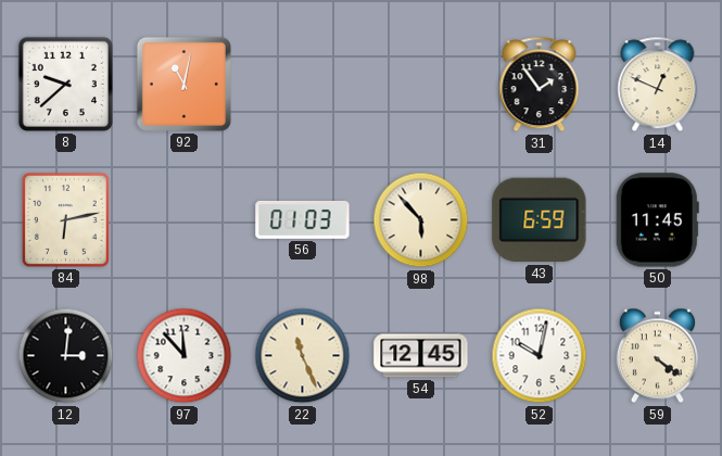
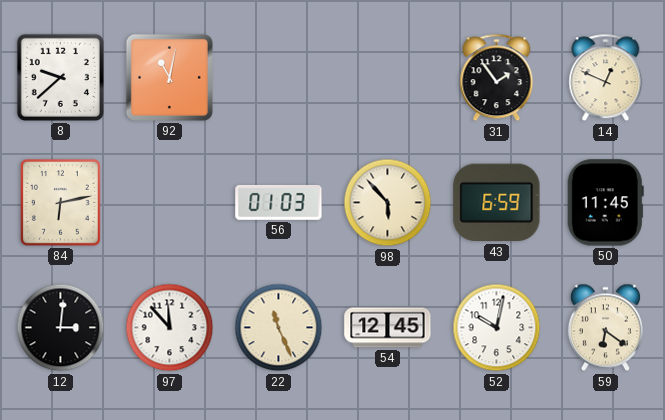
59: 4:21 -> 6:21 (605, 328)
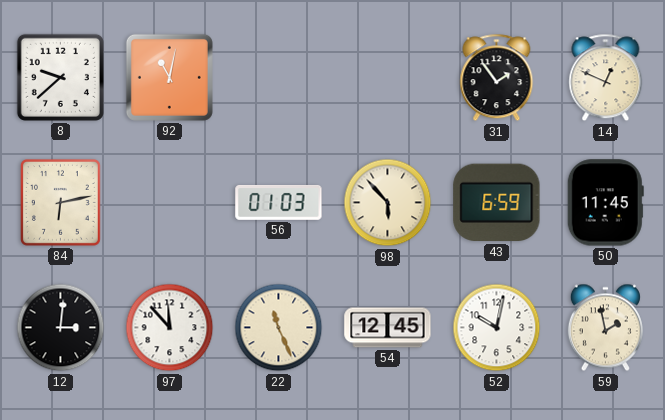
59: 6:21 -> 1:58 (605, 328)
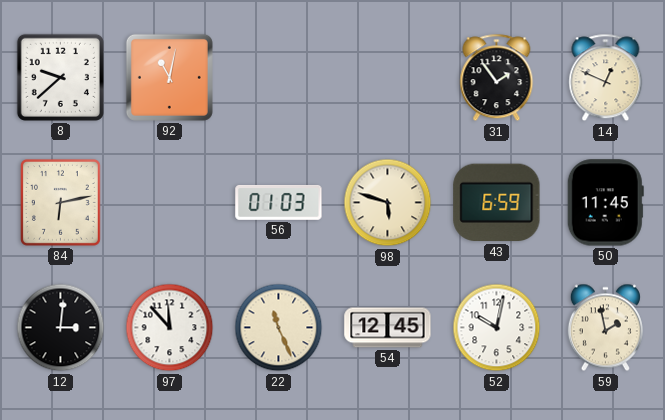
98: 5:53 -> 5:48 (388, 203)
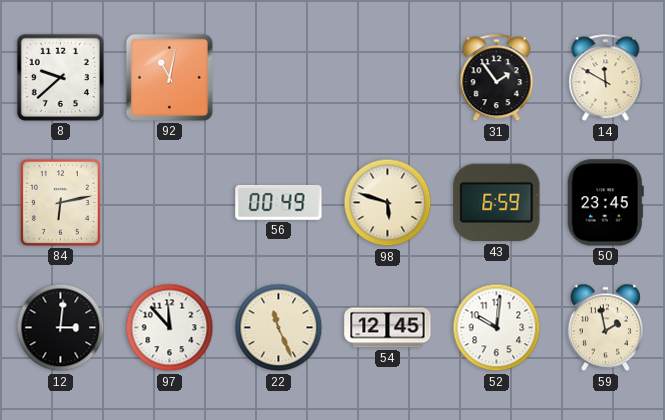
14: 12:49 -> 11:50 (606, 78)
56: 01:03 -> 00:49 (279, 203)
50: 11:45 -> 23:45 (605, 203)
52: 10:02 -> 10:01 (497, 328)
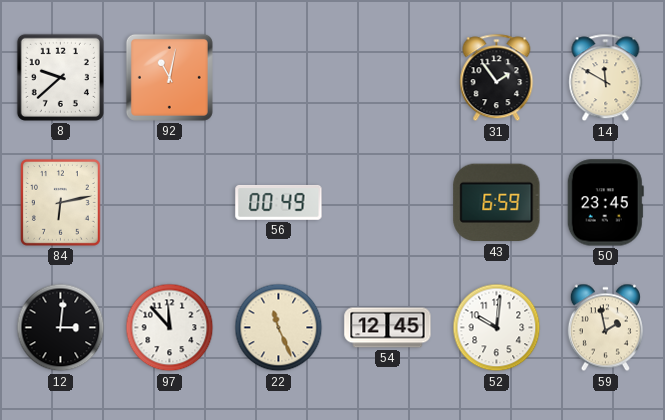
98: 5:48 -> none (388, 203)
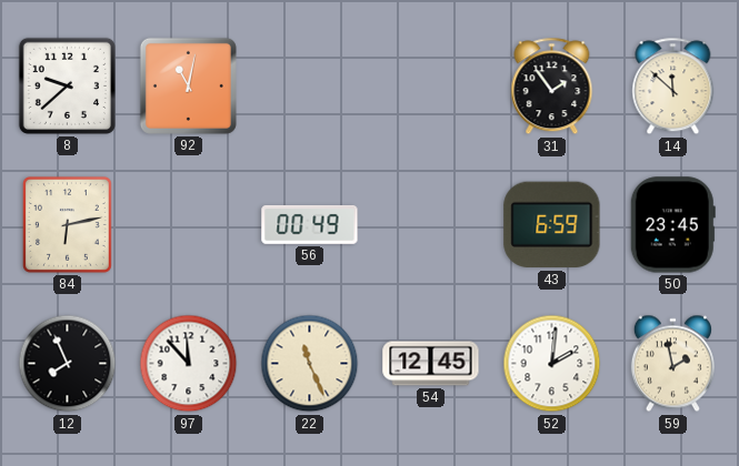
14: 11:50 -> 11:52 (673, 87)
12: 3:01 -> 7:56 (68, 364)
52: 10:01 -> 2:01 (552, 364)
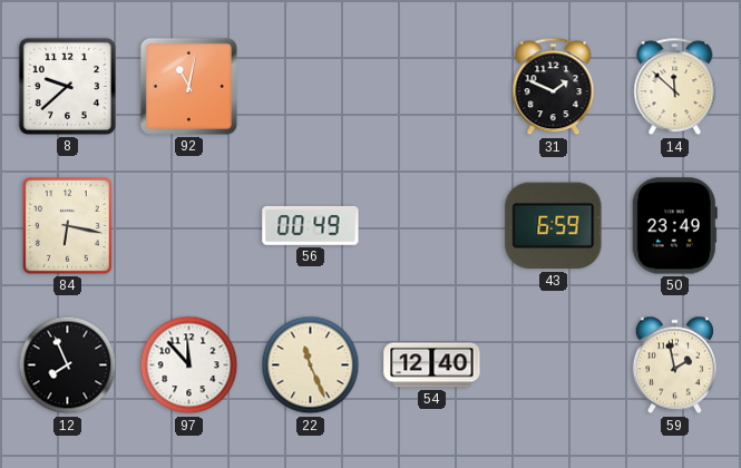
31: 1:54 -> 1:49 (554, 87)
84: 6:13 -> 6:17 (67, 225)
50: 23:45 -> 23:49 (674, 226)
54: 12:45 -> 12:40 (432, 365)
52: 2:01 -> none (552, 364)
